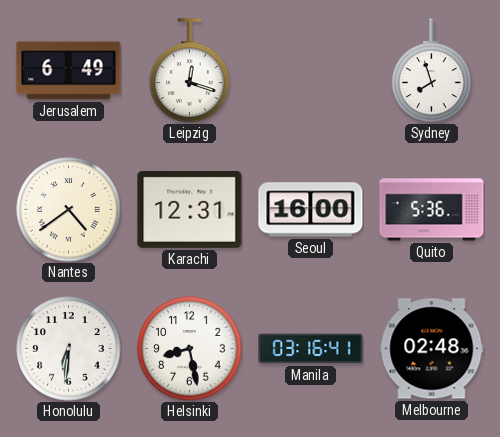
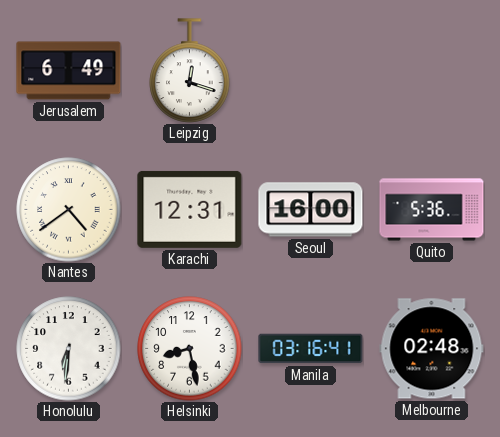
Sydney: 7:57 -> none (432, 71)
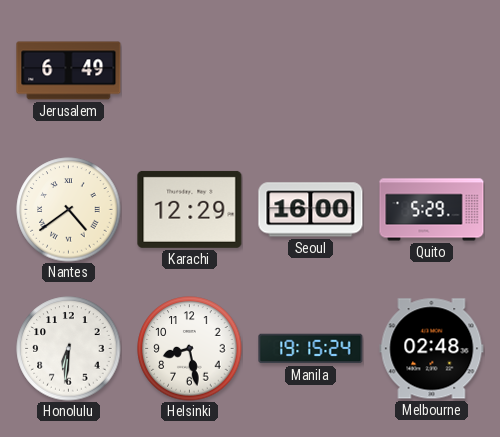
Leipzig: 12:18 -> none (190, 71)
Karachi: 12:31 -> 12:29 (190, 209)
Quito: 5:36 -> 5:29 (432, 210)
Manila: 03:16 -> 19:15 (311, 349)
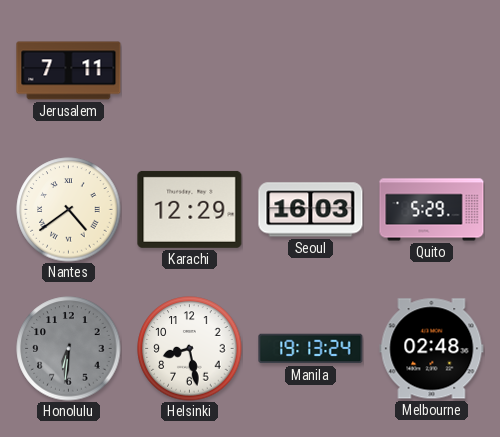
Jerusalem: 6:49 -> 7:11 (69, 71)
Seoul: 16:00 -> 16:03 (311, 210)
Honolulu dial: white -> grey (69, 349)
Manila: 19:15 -> 19:13 (311, 349)
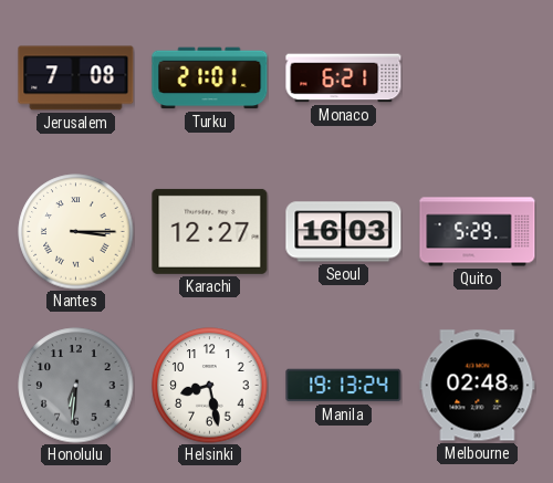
Jerusalem: 7:11 -> 7:08 (76, 78)
Turku: none -> 21:01 (210, 78)
Monaco: none -> 6:21 (344, 78)
Nantes: 4:39 -> 3:15 (76, 232)
Karachi: 12:29 -> 12:27 (210, 231)
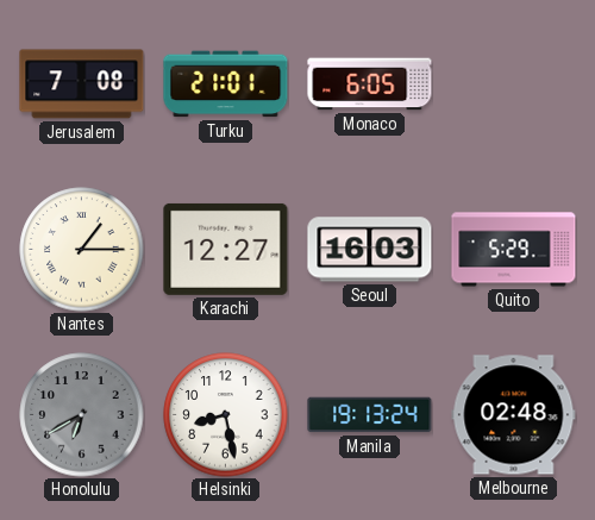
Monaco: 6:21 -> 6:05 (370, 84)
Nantes: 3:15 -> 1:15 (82, 250)
Honolulu: 6:31 -> 6:40 (82, 415)
